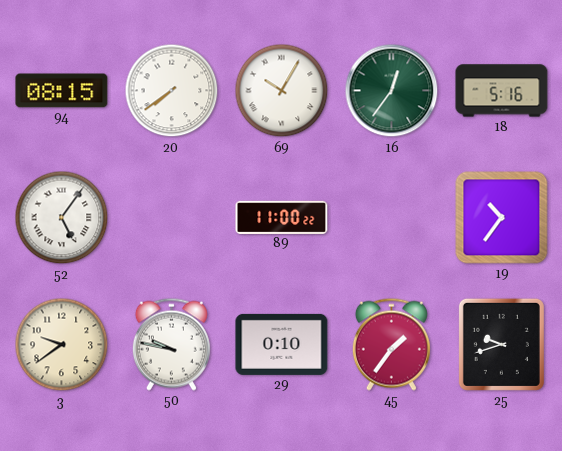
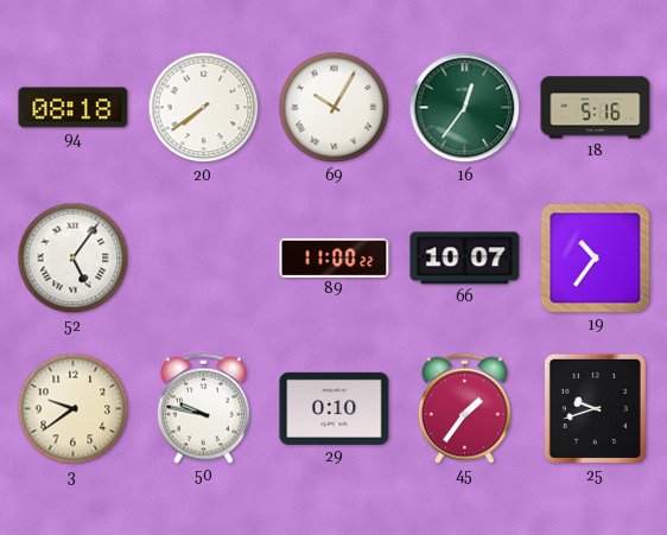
94: 08:15 -> 08:18 (74, 108)
66: none -> 10:07 (465, 259)
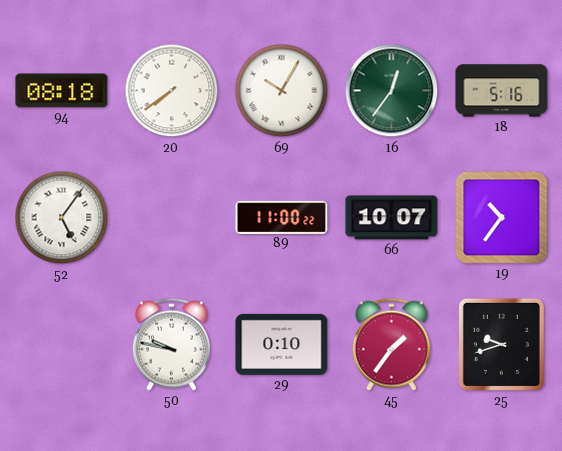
3: 9:39 -> none (74, 409)
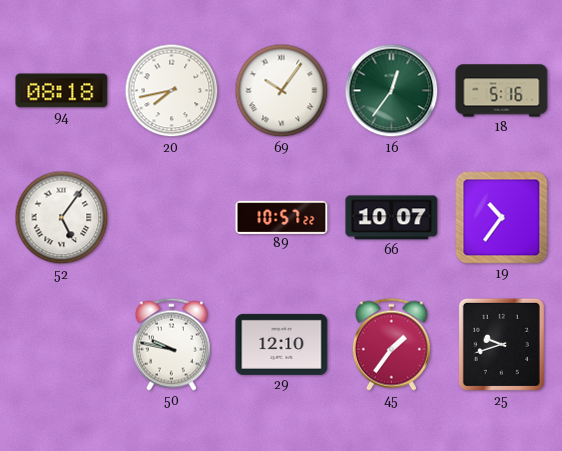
20: 7:39 -> 7:43 (172, 91)
69: 10:05 -> 10:06 (282, 91)
89: 11:00 -> 10:57 (282, 217)
29: 0:10 -> 12:10 (282, 344)
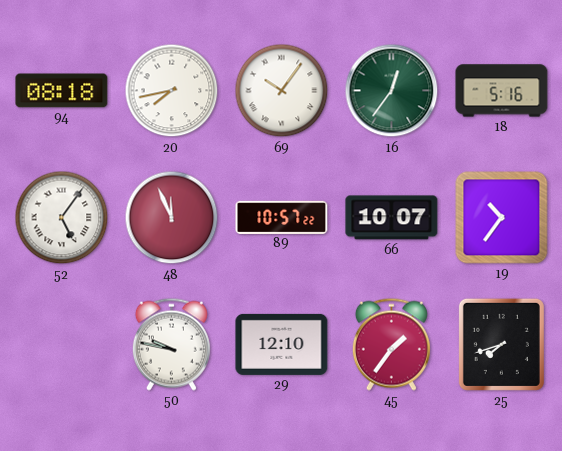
48: none -> 11:56 (172, 218)
25: 9:42 -> 7:42 (501, 344)
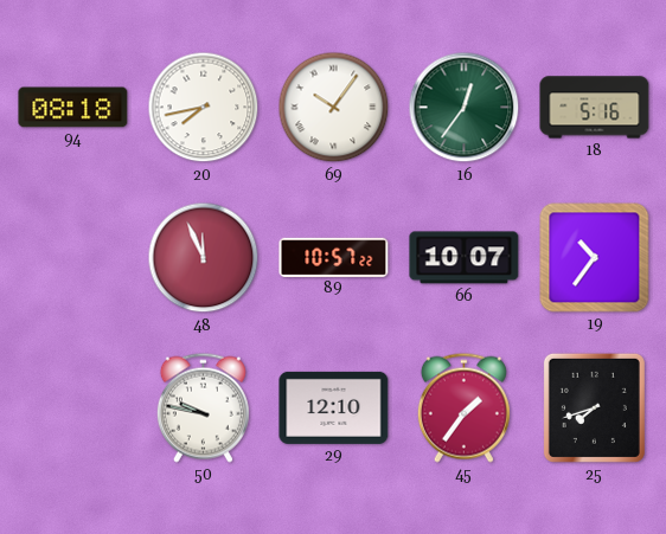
52: 5:06 -> none (62, 218)
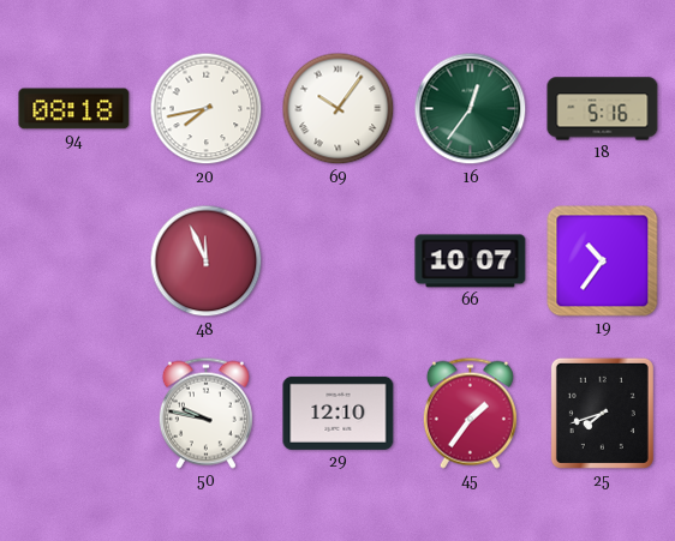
89: 10:57 -> none (334, 257)
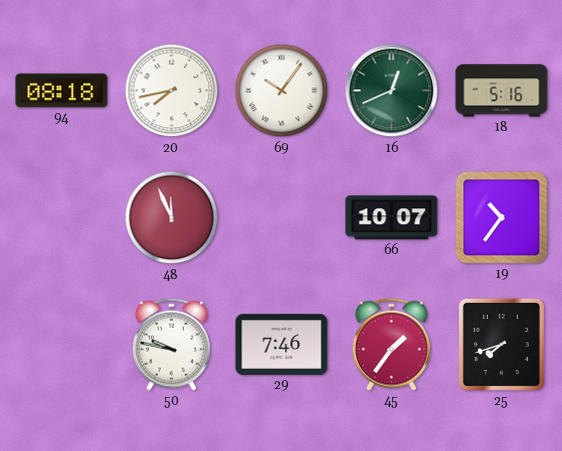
16: 12:36 -> 12:41 (392, 91)
29: 12:10 -> 7:46 (282, 344)
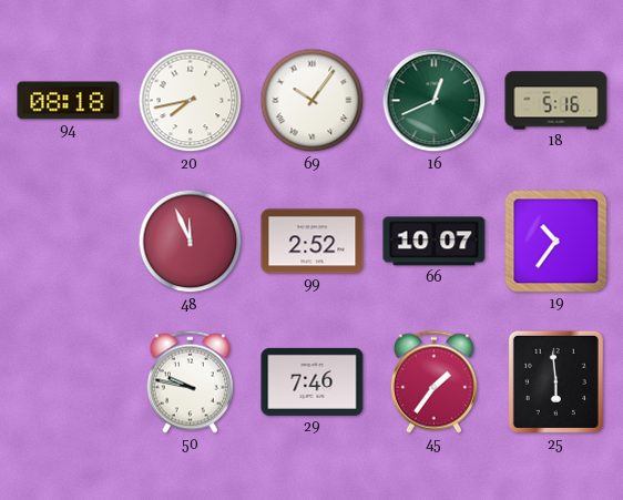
99: none -> 2:52 (313, 242)
25: 7:42 -> 5:59 (555, 381)
